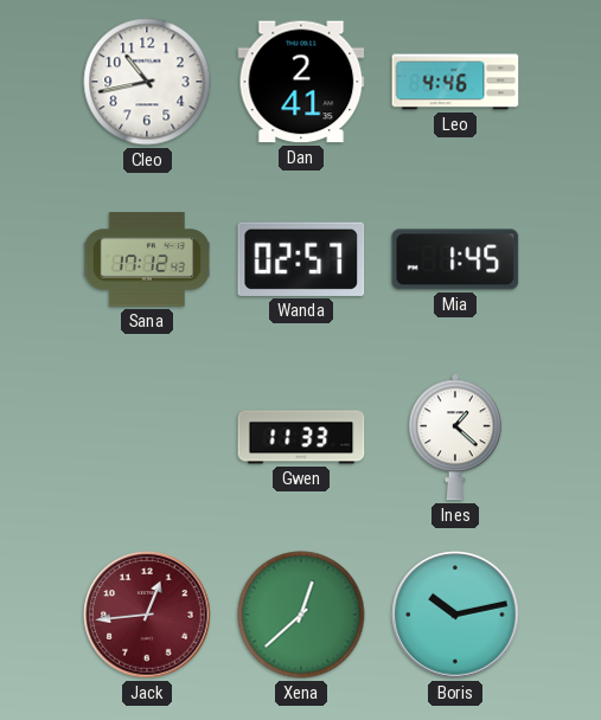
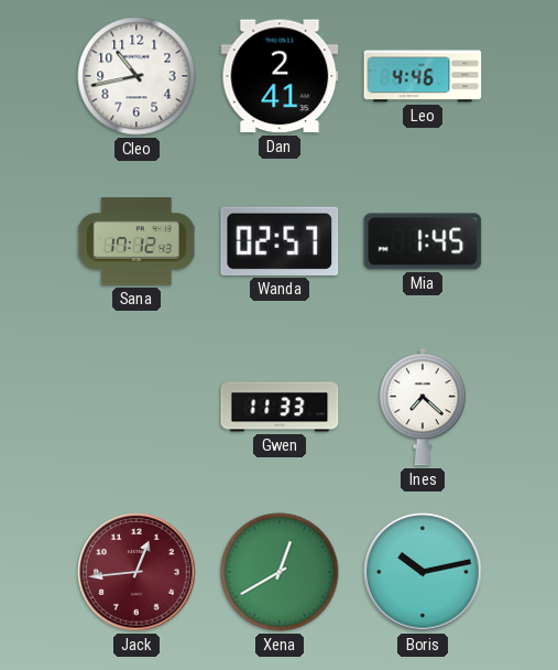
Ines: 1:22 -> 7:22 (423, 407)
Xena: 12:38 -> 12:40 (280, 572)
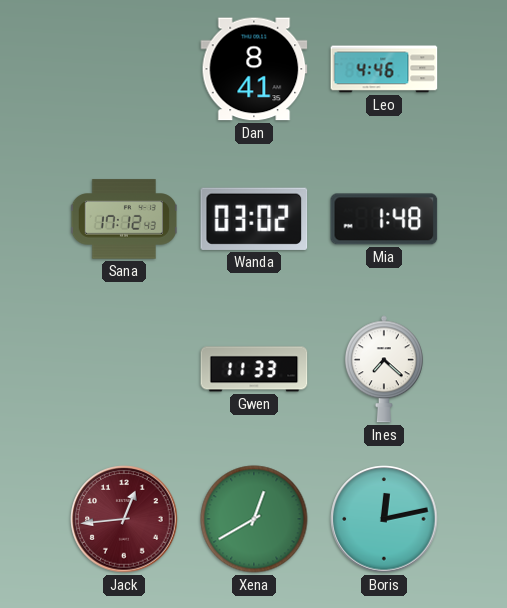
Cleo: 10:43 -> none (136, 76)
Dan: 2:41 -> 8:41 (254, 69)
Wanda: 02:57 -> 03:02 (254, 219)
Mia: 1:45 -> 1:48 (384, 219)
Boris: 10:13 -> 12:13 (384, 519)
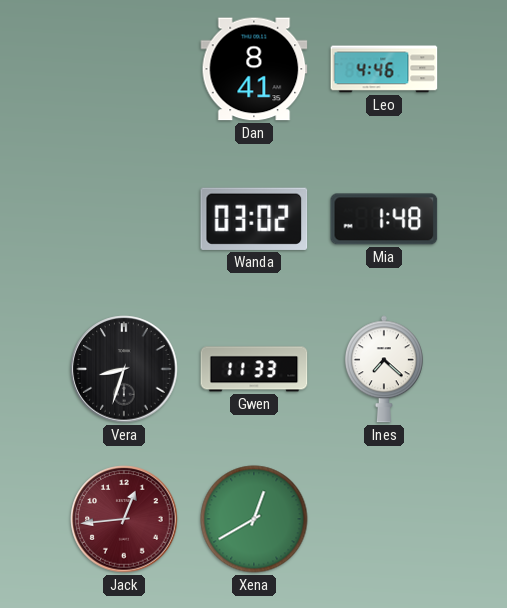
Sana: 17:12 -> none (123, 219)
Vera: none -> 8:33 (124, 369)
Boris: 12:13 -> none (384, 519)
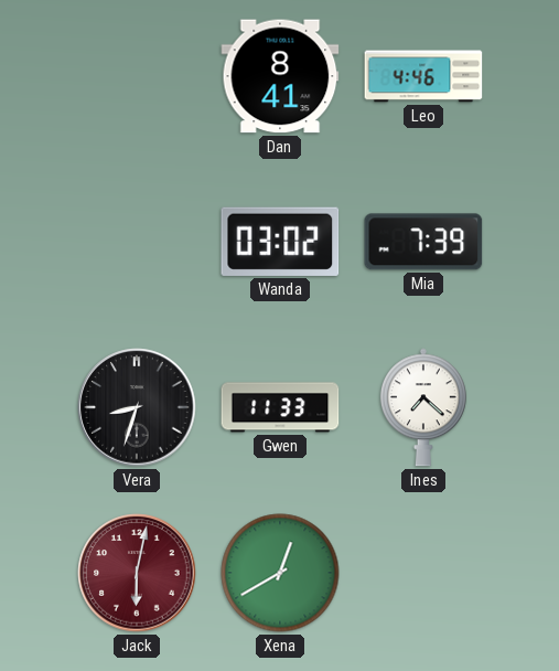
Mia: 1:48 -> 7:39 (423, 242)
Jack: 12:44 -> 6:02 (137, 573)
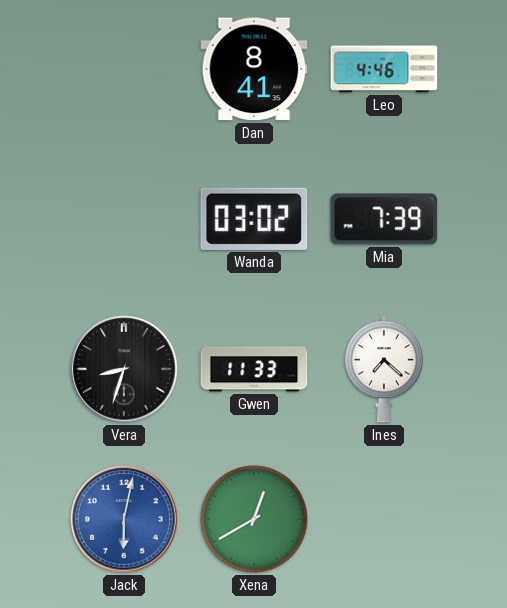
Jack dial: burgundy -> blue (124, 519)
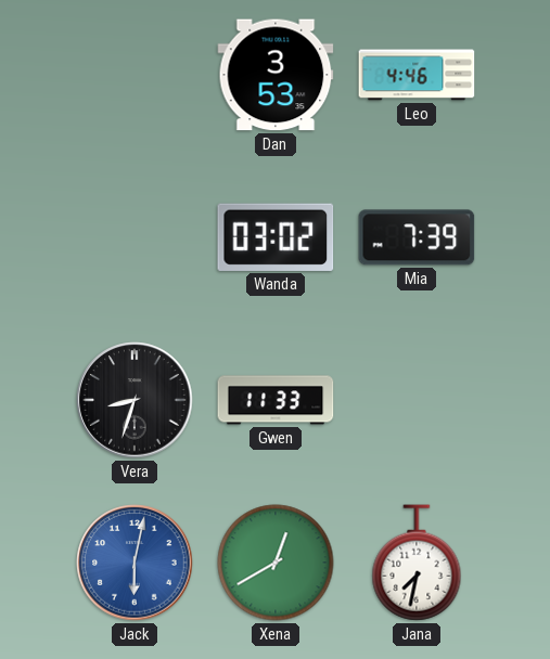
Dan: 8:41 -> 3:53 (276, 75)
Ines: 7:22 -> none (384, 369)
Jana: none -> 7:32 (417, 563)
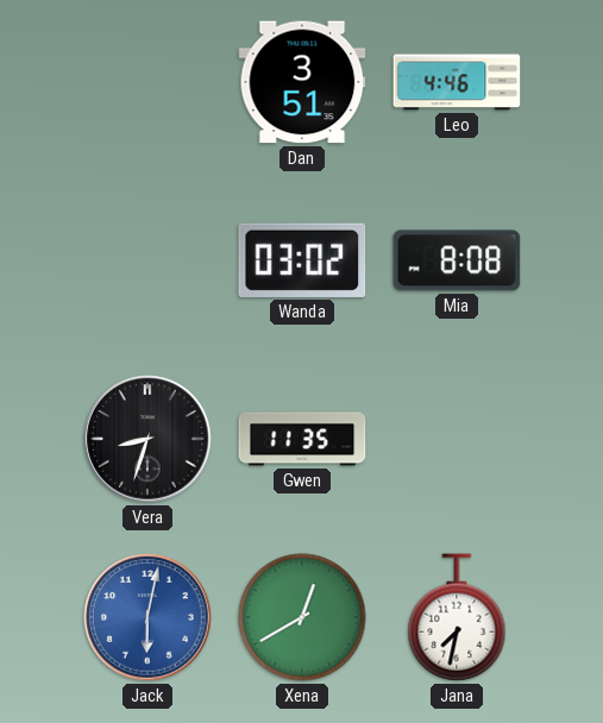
Dan: 3:53 -> 3:51 (302, 82)
Mia: 7:39 -> 8:08 (457, 260)
Gwen: 11:33 -> 11:35 (302, 439)
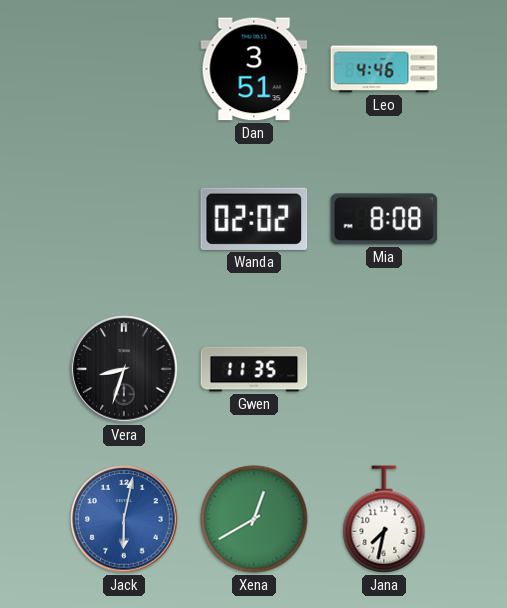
Wanda: 03:02 -> 02:02 (254, 219)
